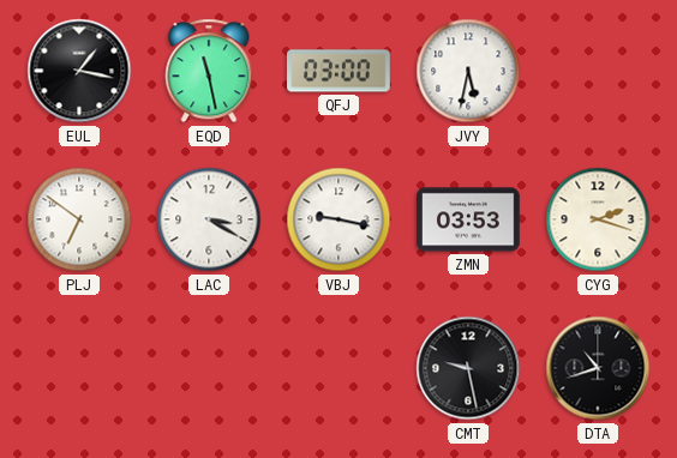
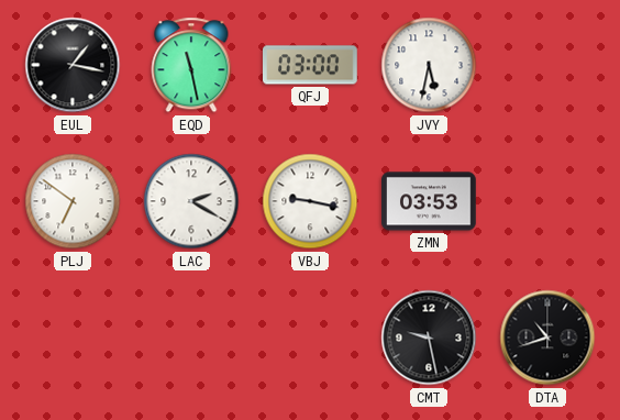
LAC: 3:20 -> 2:20 (191, 201)
CYG: 2:18 -> none (598, 219)
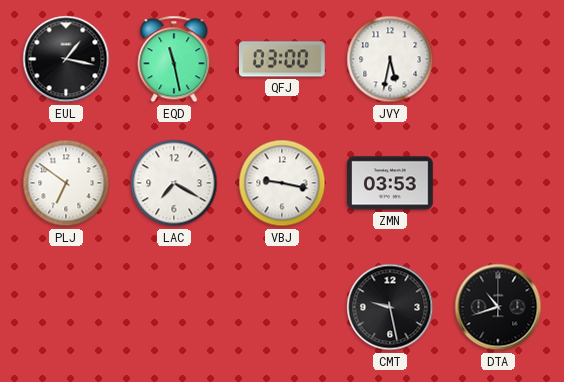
LAC: 2:20 -> 7:20 (174, 183)
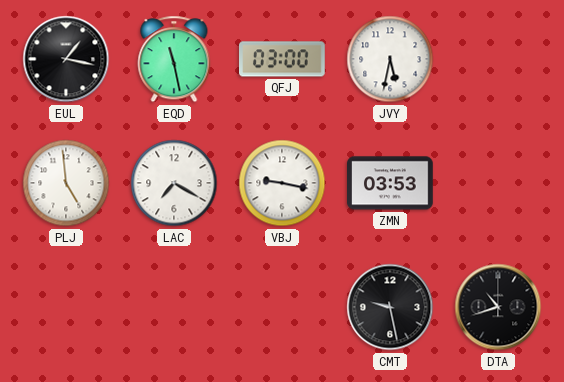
PLJ: 6:51 -> 4:59 (66, 183)
